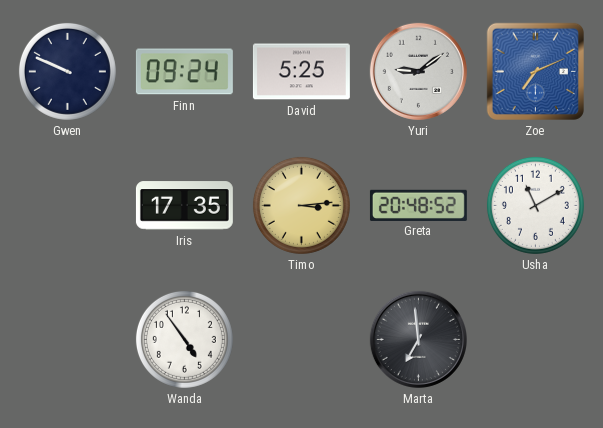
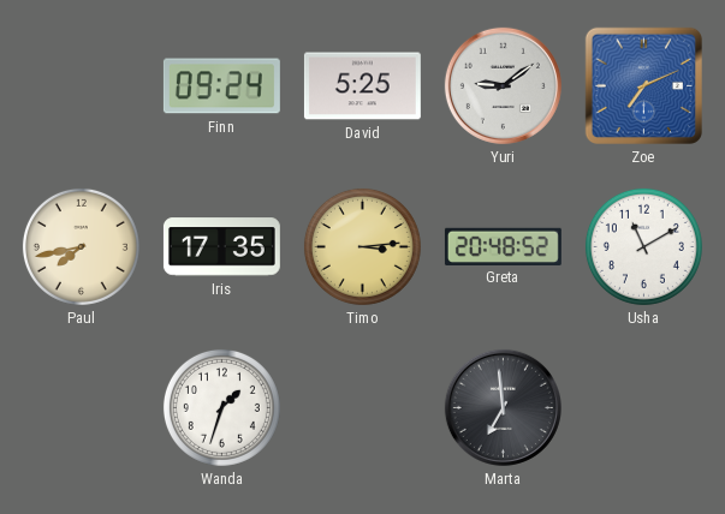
Gwen: 9:49 -> none (67, 71)
Paul: none -> 7:43 (81, 246)
Wanda: 4:54 -> 1:33 (221, 407)
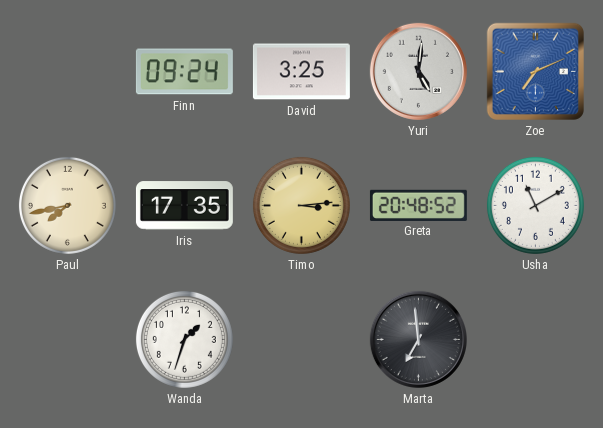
David: 5:25 -> 3:25 (301, 72)
Yuri: 9:09 -> 5:01 (418, 71)
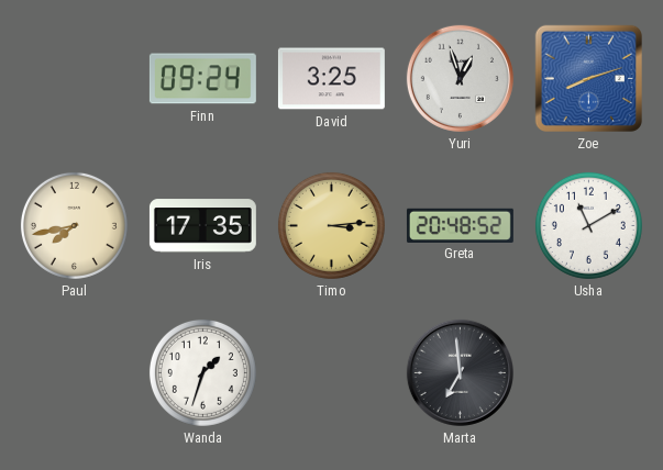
Yuri: 5:01 -> 12:57 (460, 78)
Zoe: 7:11 -> 8:12 (588, 78)
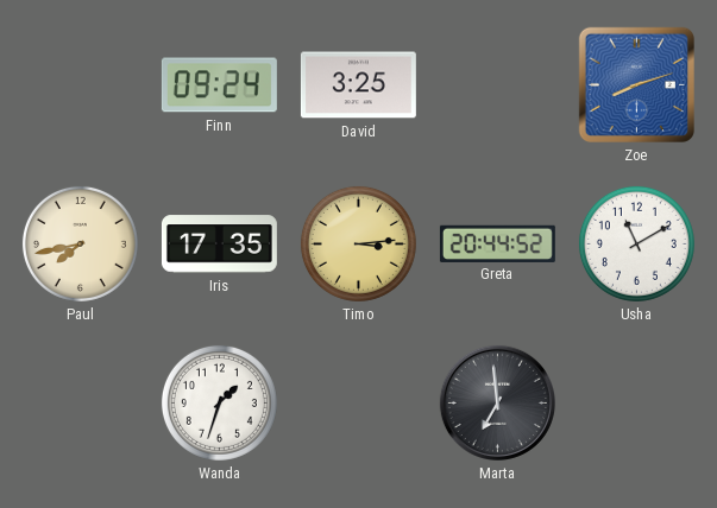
Yuri: 12:57 -> none (460, 78)
Greta: 20:48 -> 20:44 (497, 243)
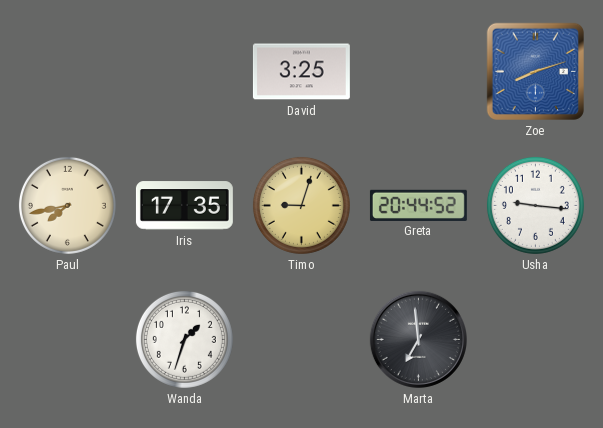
Finn: 09:24 -> none (219, 85)
Timo: 3:14 -> 9:03 (301, 205)
Usha: 11:10 -> 9:16 (535, 205)
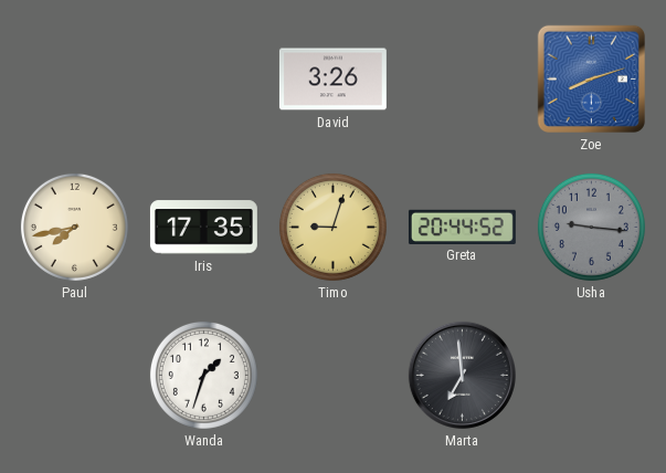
David: 3:25 -> 3:26 (332, 80)
Usha dial: white -> grey (591, 227)
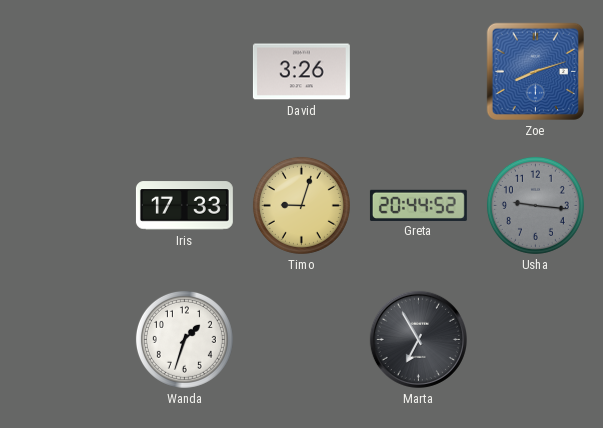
Paul: 7:43 -> none (74, 227)
Iris: 17:35 -> 17:33 (184, 206)
Marta: 6:59 -> 6:55 (418, 339)
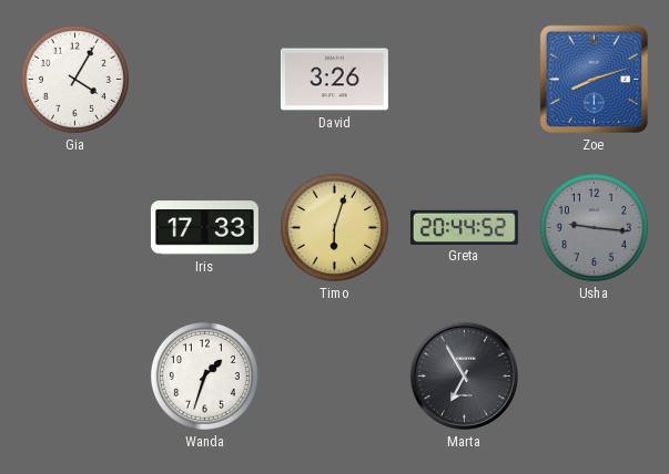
Gia: none -> 4:05 (74, 79)
Timo: 9:03 -> 6:03 (334, 227)
